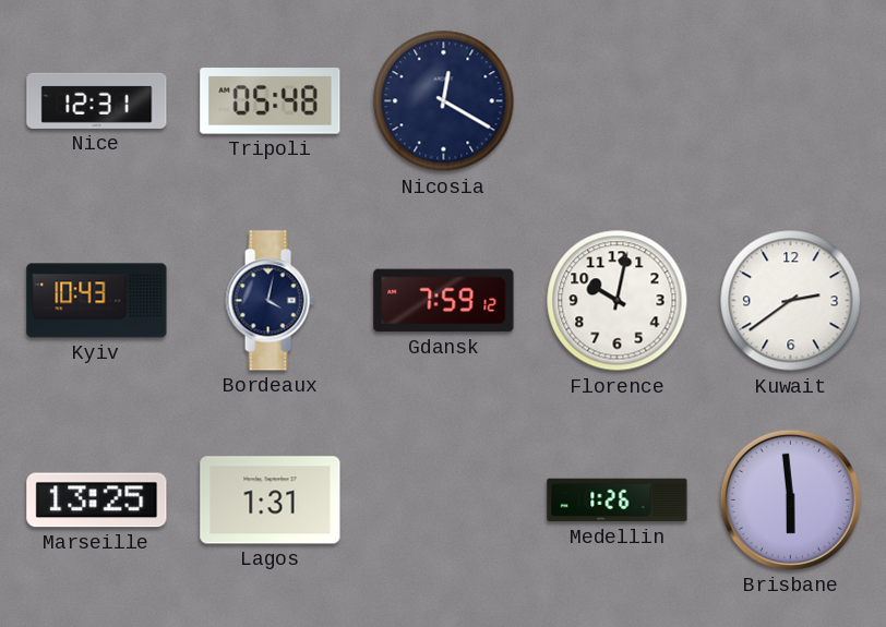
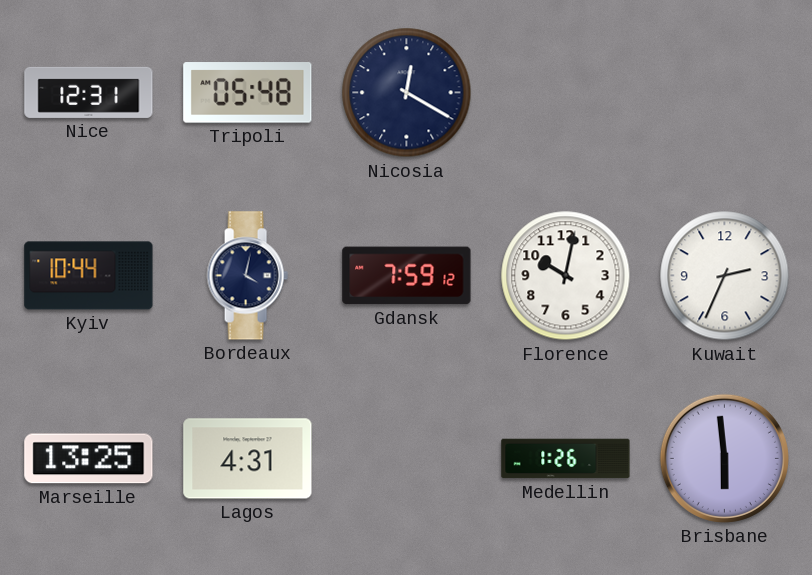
Kyiv: 10:43 -> 10:44 (89, 276)
Kuwait: 2:39 -> 2:34 (725, 276)
Lagos: 1:31 -> 4:31 (248, 459)
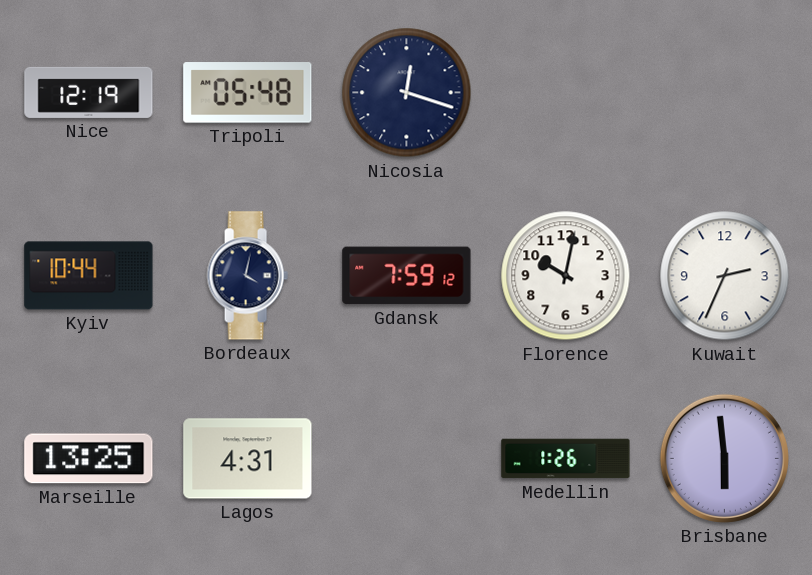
Nice: 12:31 -> 12:19 (89, 92)
Nicosia: 12:20 -> 12:18 (407, 93)
